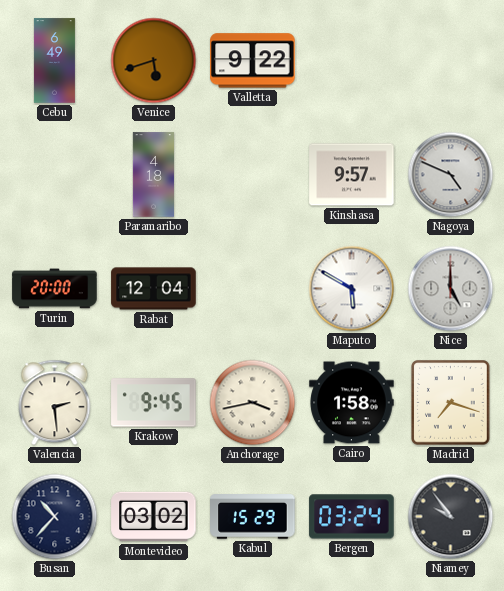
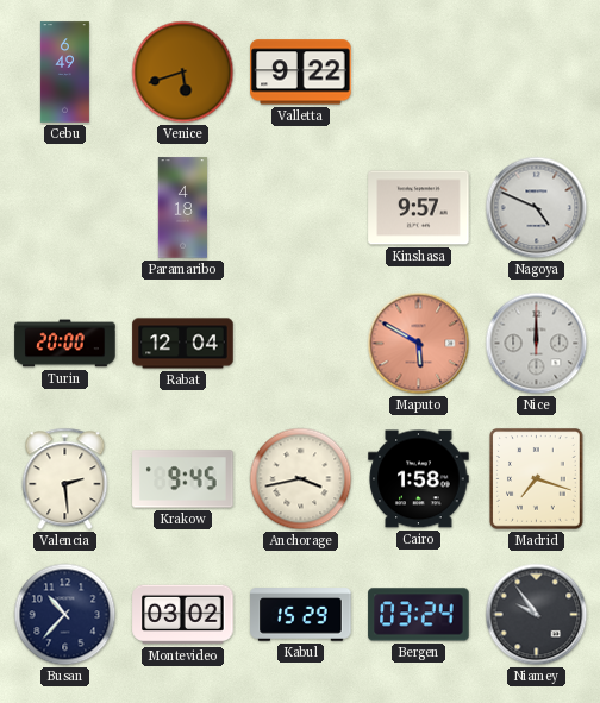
Maputo dial: white -> salmon (419, 344)
Nice: 5:00 -> 12:00 (537, 344)
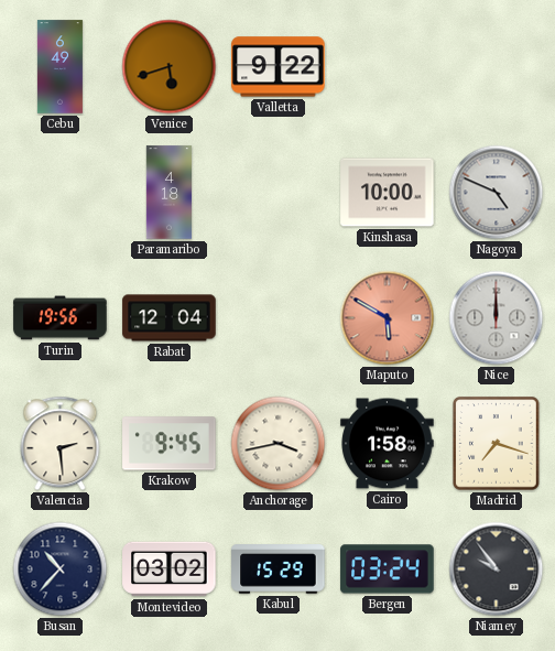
Kinshasa: 9:57 -> 10:00 (388, 193)
Turin: 20:00 -> 19:56 (61, 318)
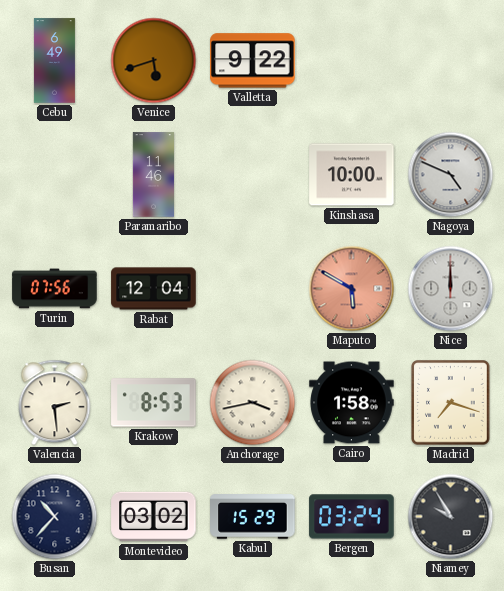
Paramaribo: 4:18 -> 11:46 (153, 175)
Turin: 19:56 -> 07:56 (55, 289)
Krakow: 9:45 -> 8:53 (154, 403)
Niamey: 9:54 -> 9:55 (451, 517)
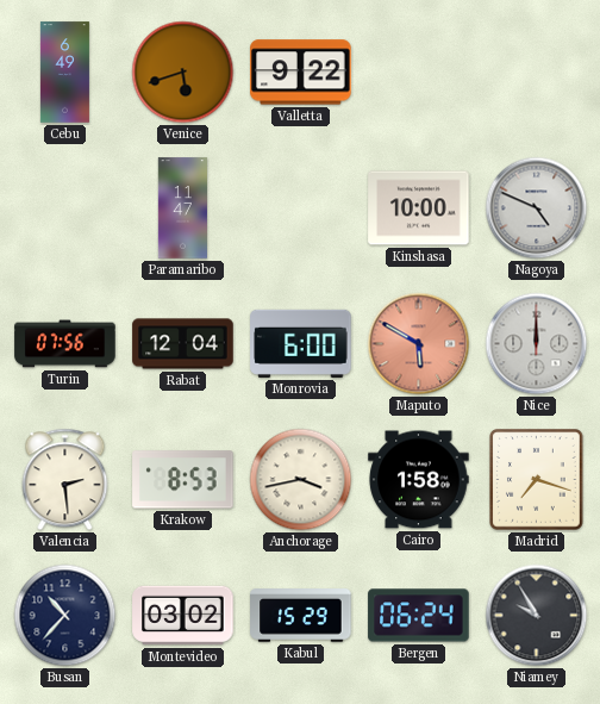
Paramaribo: 11:46 -> 11:47 (182, 208)
Monrovia: none -> 6:00 (301, 343)
Bergen: 03:24 -> 06:24 (419, 616)
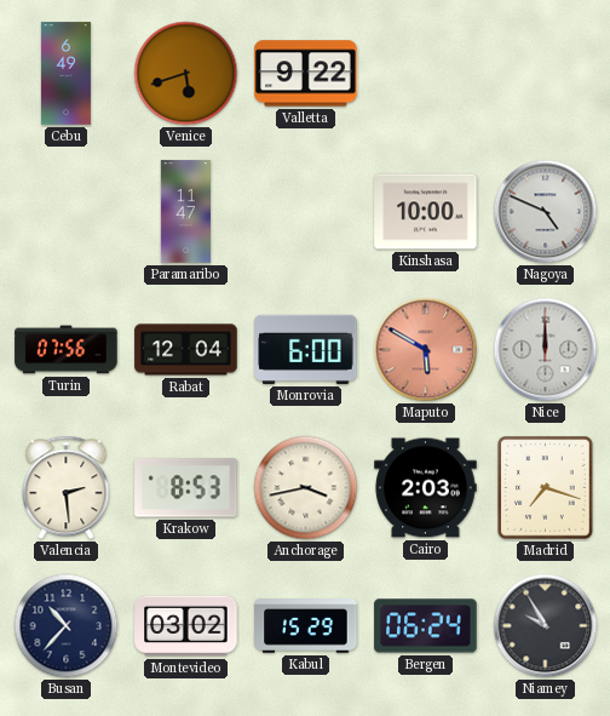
Cairo: 1:58 -> 2:03 (426, 488)
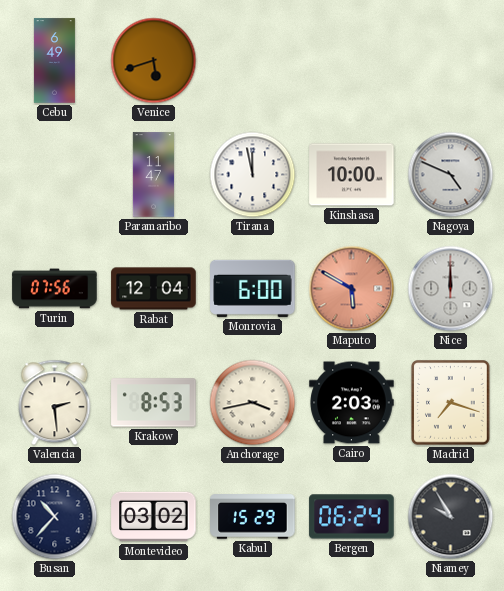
Valletta: 9:22 -> none (306, 74)
Tirana: none -> 11:58 (253, 175)
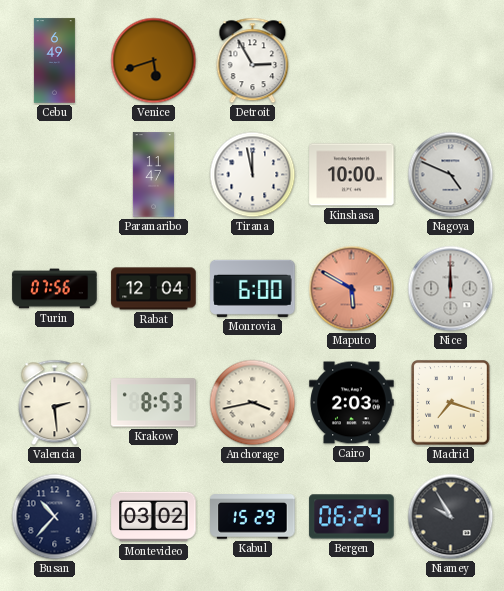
Detroit: none -> 2:55 (253, 61)
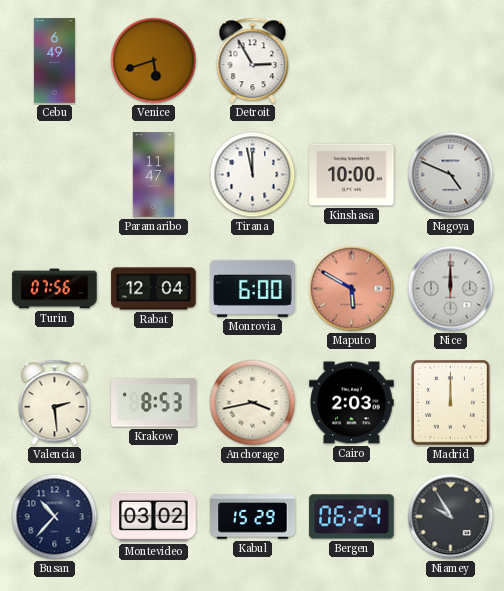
Madrid: 7:18 -> 12:00 (451, 403)
